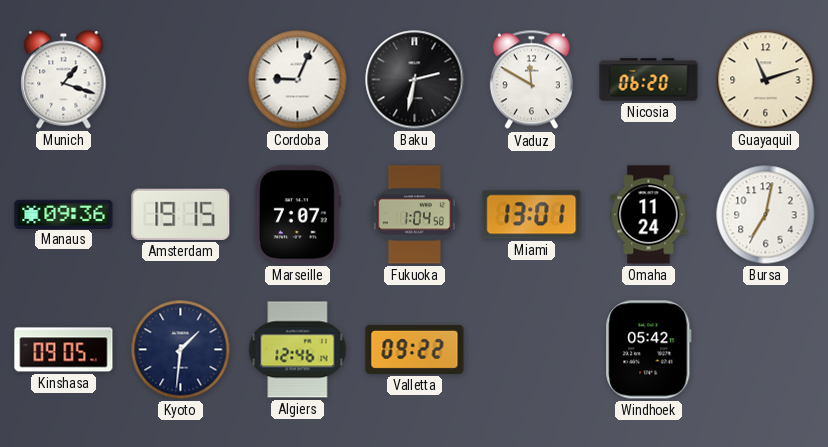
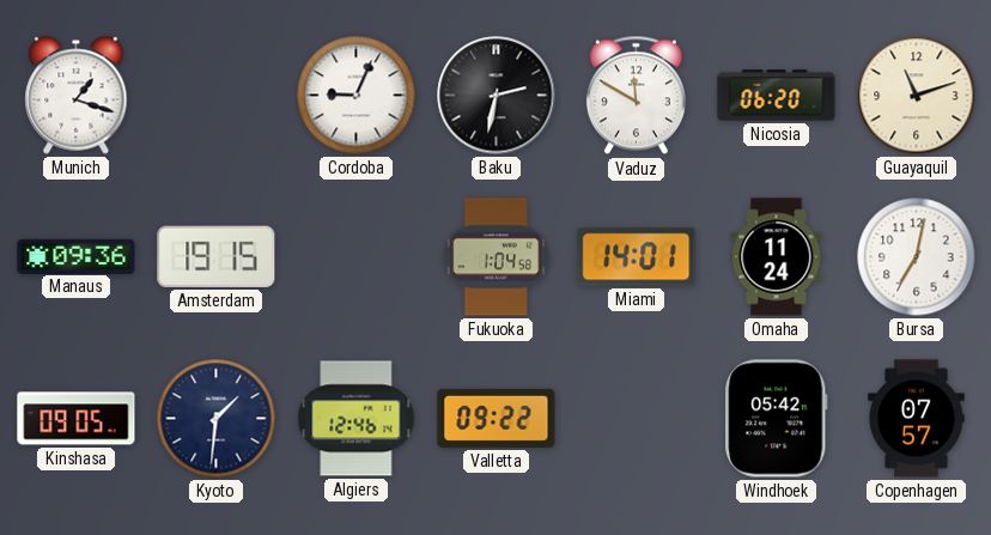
Marseille: 7:07 -> none (297, 215)
Miami: 13:01 -> 14:01 (637, 257)
Copenhagen: none -> 07:57 (917, 419)
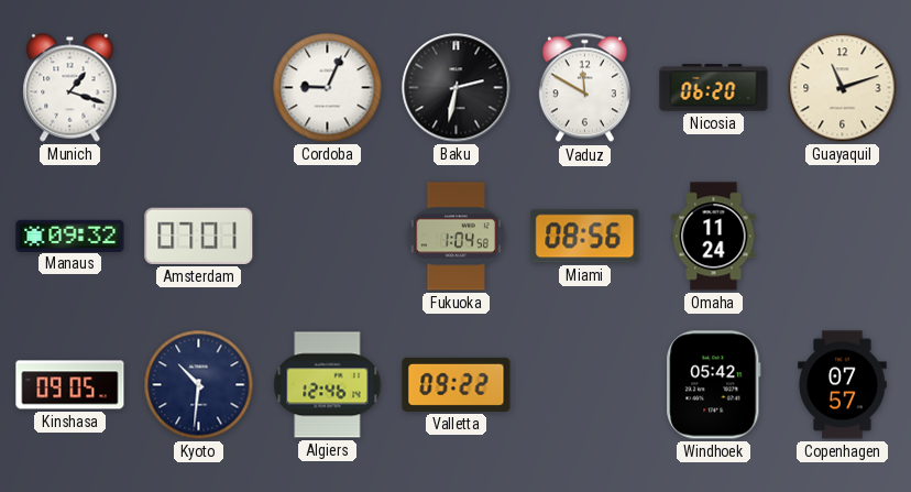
Manaus: 09:36 -> 09:32 (70, 236)
Amsterdam: 19:15 -> 07:01 (199, 236)
Miami: 14:01 -> 08:56 (585, 237)
Bursa: 7:02 -> none (917, 257)
Kyoto: 1:31 -> 10:31 (199, 385)
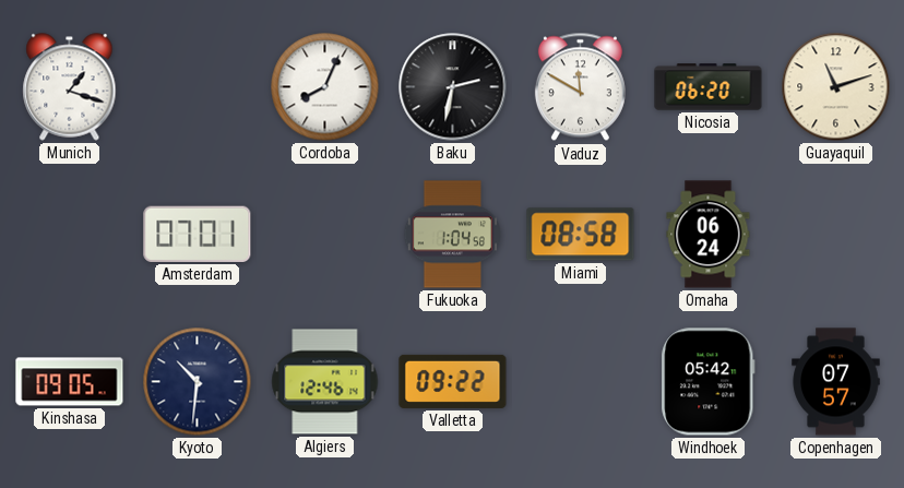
Cordoba: 9:04 -> 8:04 (325, 87)
Manaus: 09:32 -> none (70, 236)
Miami: 08:56 -> 08:58 (581, 235)
Omaha: 11:24 -> 06:24 (709, 235)
